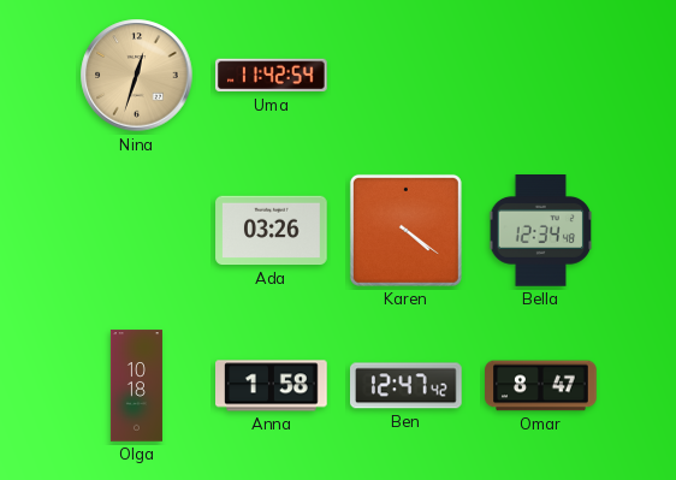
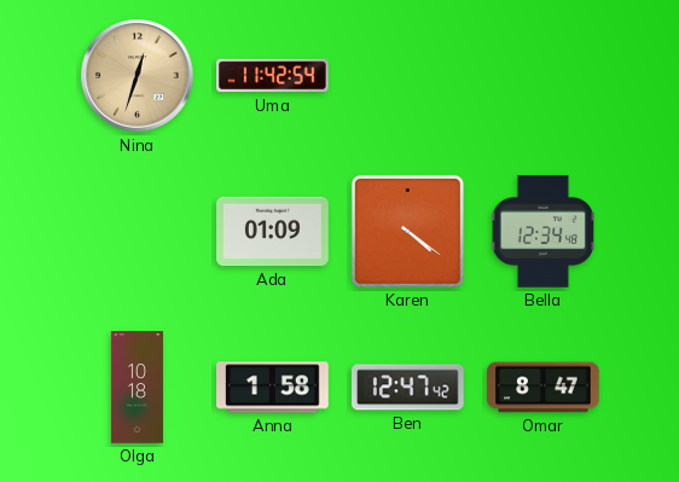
Ada: 03:26 -> 01:09 (273, 232)
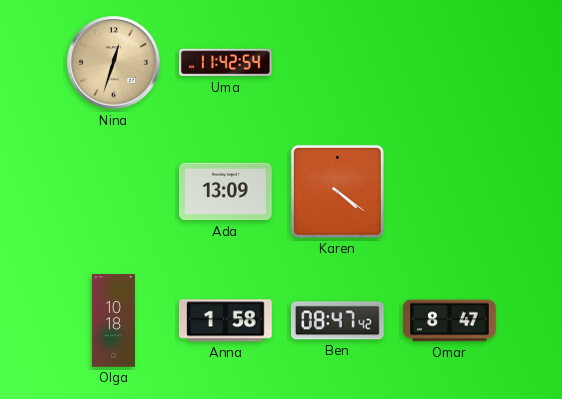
Ada: 01:09 -> 13:09 (226, 192)
Bella: 12:34 -> none (544, 232)
Ben: 12:47 -> 08:47 (338, 321)
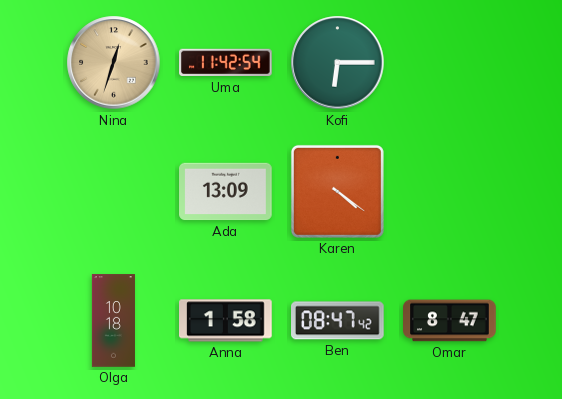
Kofi: none -> 6:15 (338, 63)
